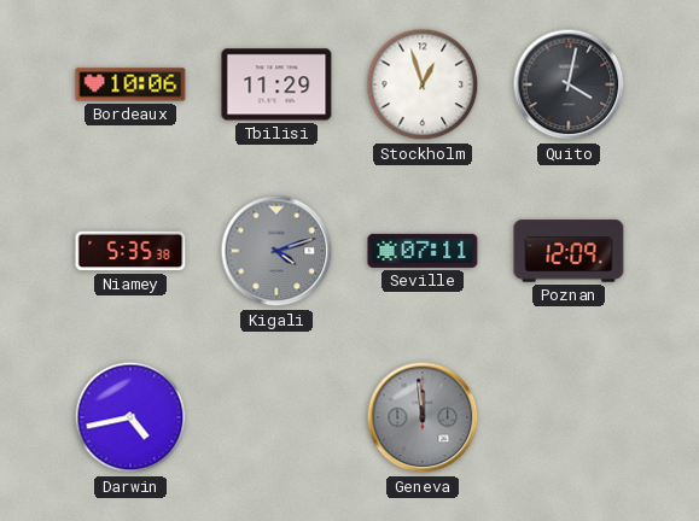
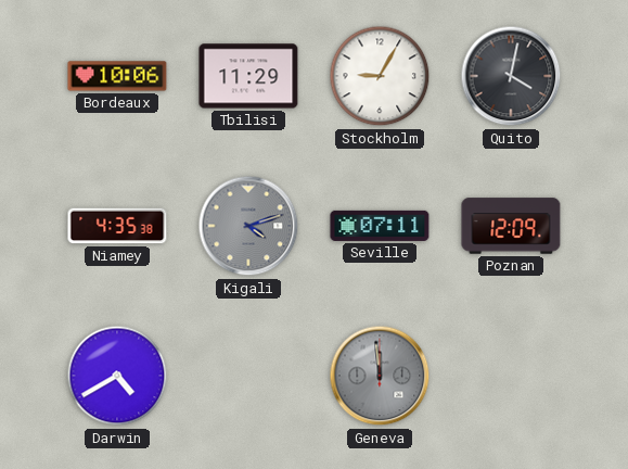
Stockholm: 12:57 -> 9:05 (380, 76)
Niamey: 5:35 -> 4:35 (117, 226)
Darwin: 4:43 -> 4:40 (117, 376)
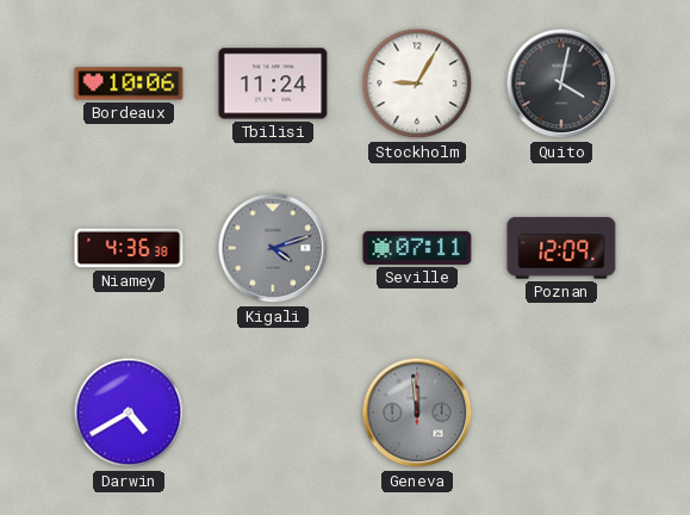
Tbilisi: 11:29 -> 11:24 (273, 83)
Niamey: 4:35 -> 4:36 (129, 248)
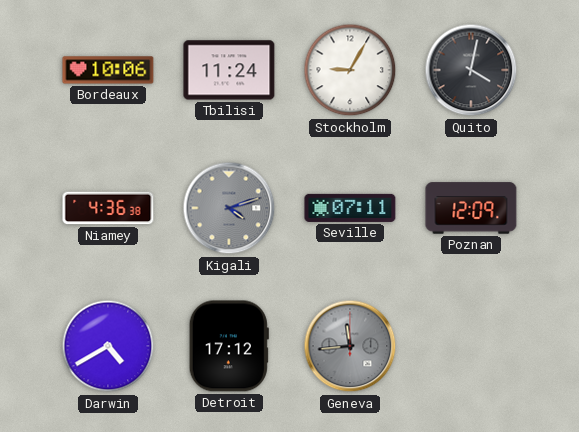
Detroit: none -> 17:12 (229, 346)
Geneva: 11:59 -> 11:44 (350, 346)
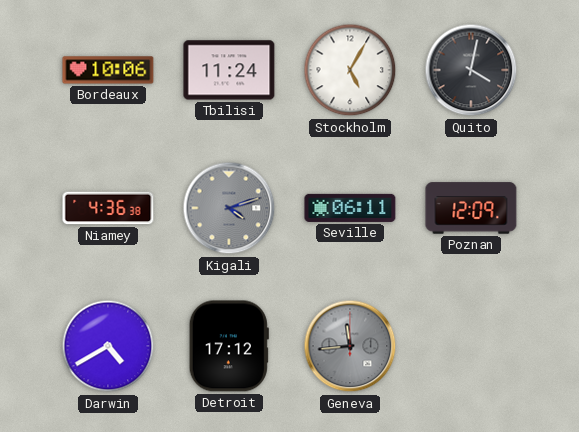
Stockholm: 9:05 -> 5:05 (350, 70)
Seville: 07:11 -> 06:11 (350, 208)
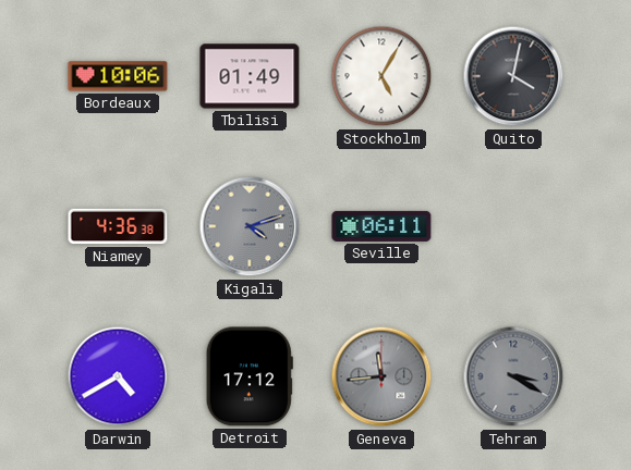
Tbilisi: 11:24 -> 01:49 (250, 76)
Poznan: 12:09 -> none (471, 208)
Tehran: none -> 3:20 (513, 376)
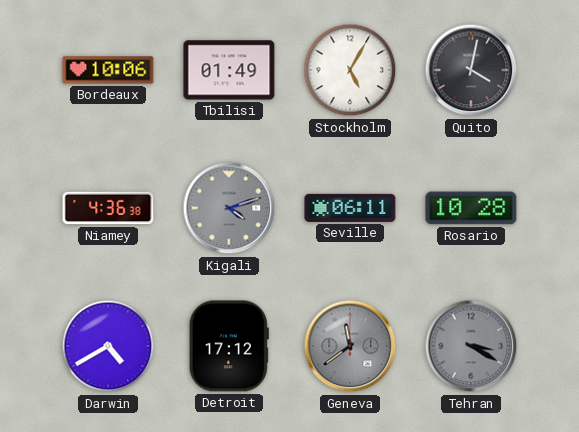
Rosario: none -> 10:28 (471, 208)
Geneva: 11:44 -> 11:39 (350, 346)
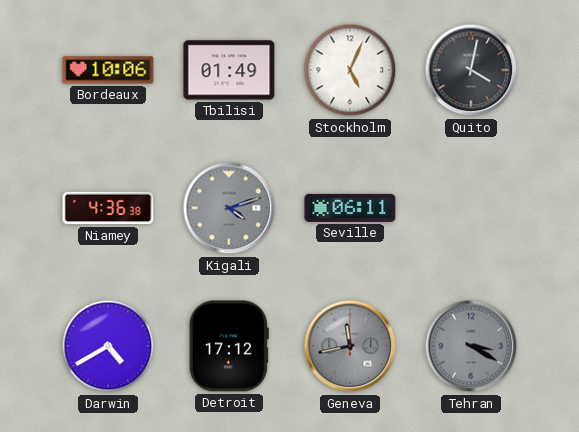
Stockholm: 5:05 -> 5:04 (350, 70)
Rosario: 10:28 -> none (471, 208)
Geneva: 11:39 -> 11:43 (350, 346)
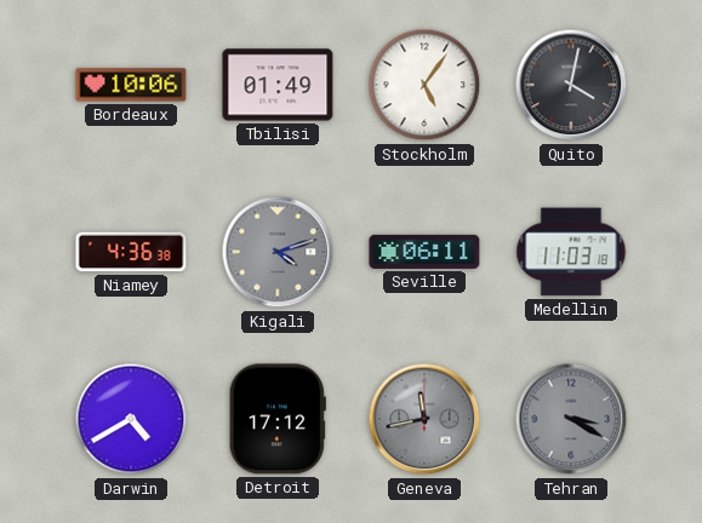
Stockholm: 5:04 -> 5:06 (424, 85)
Medellin: none -> 11:03 (571, 252)
